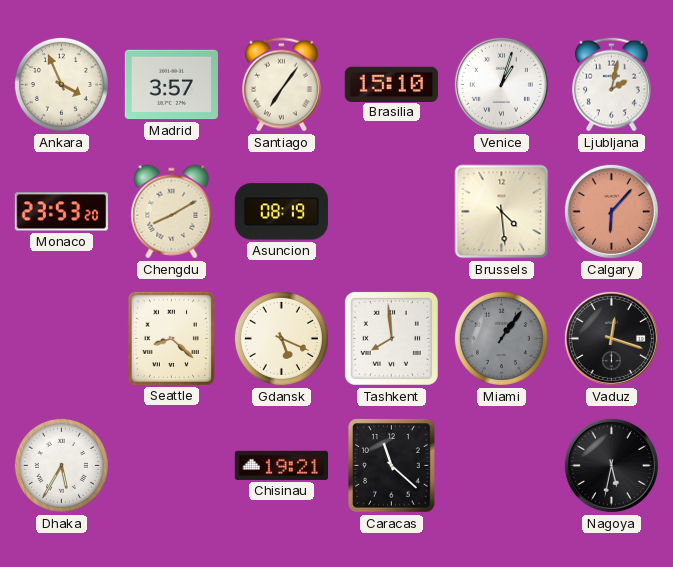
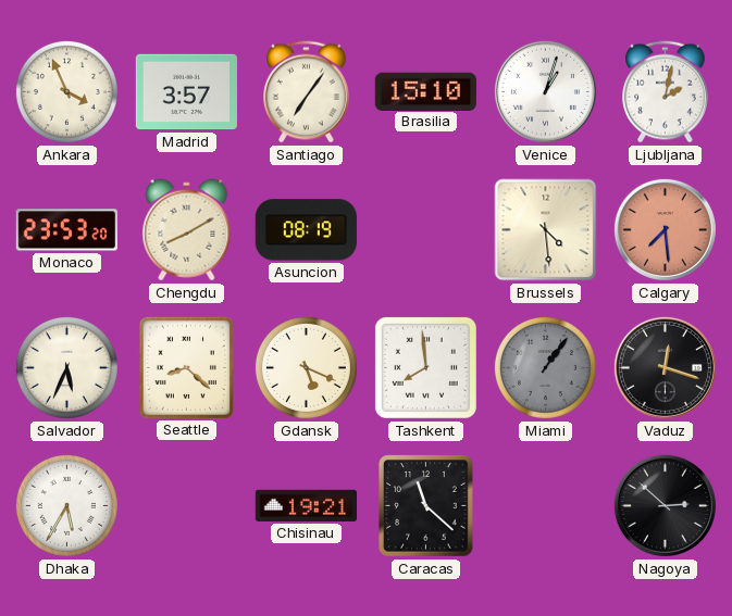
Calgary: 6:07 -> 7:29 (665, 229)
Salvador: none -> 5:34 (66, 367)
Nagoya: 5:32 -> 2:52 (665, 505)
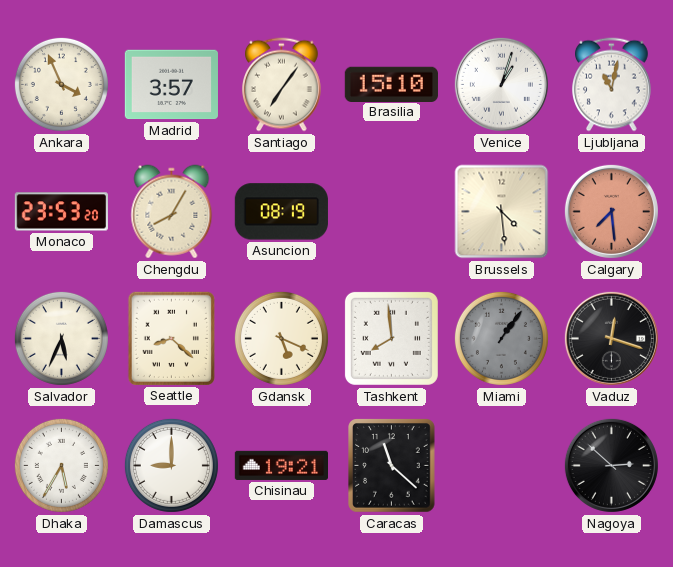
Ljubljana: 2:02 -> 11:02 (612, 85)
Chengdu: 8:10 -> 8:05 (172, 212)
Damascus: none -> 9:00 (171, 465)
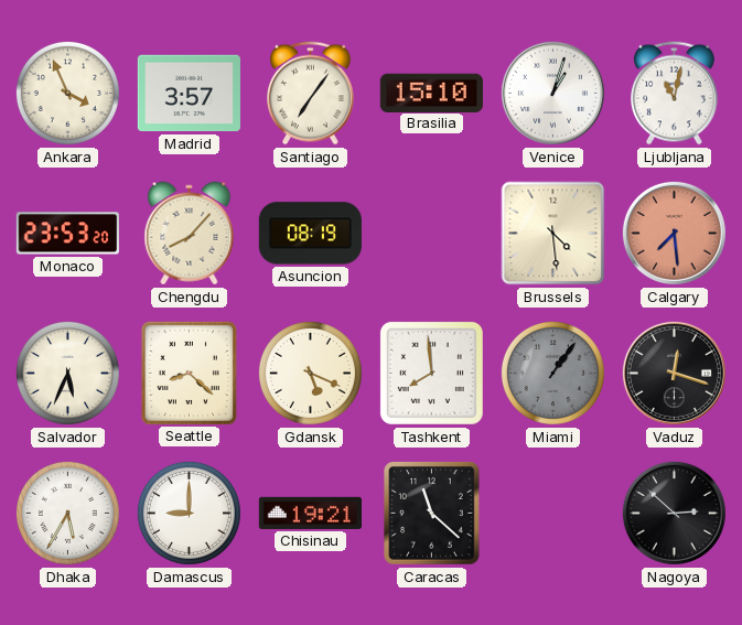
Chengdu: 8:05 -> 8:07 (190, 234)
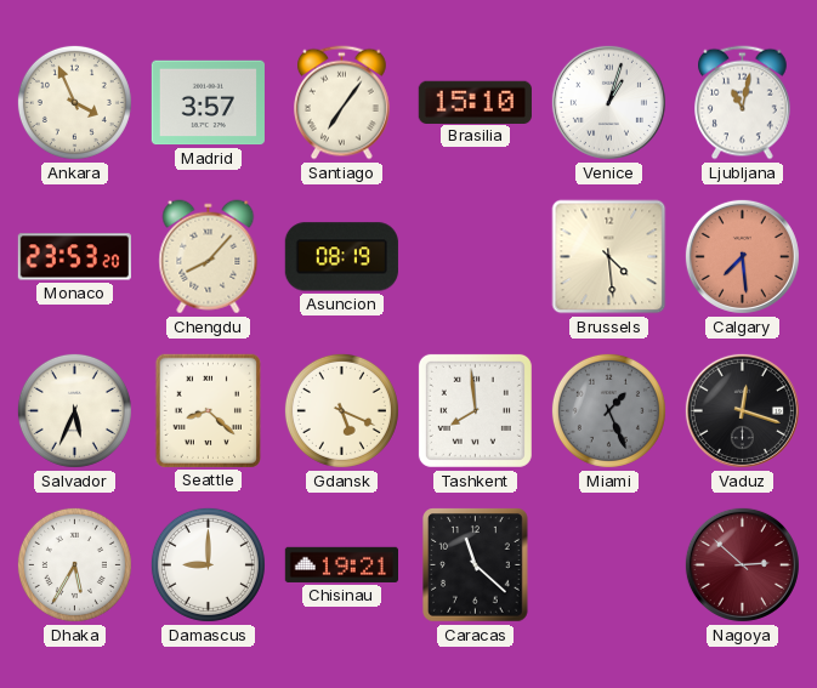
Miami: 1:06 -> 1:26 (608, 410)
Nagoya dial: black -> burgundy (742, 564)
